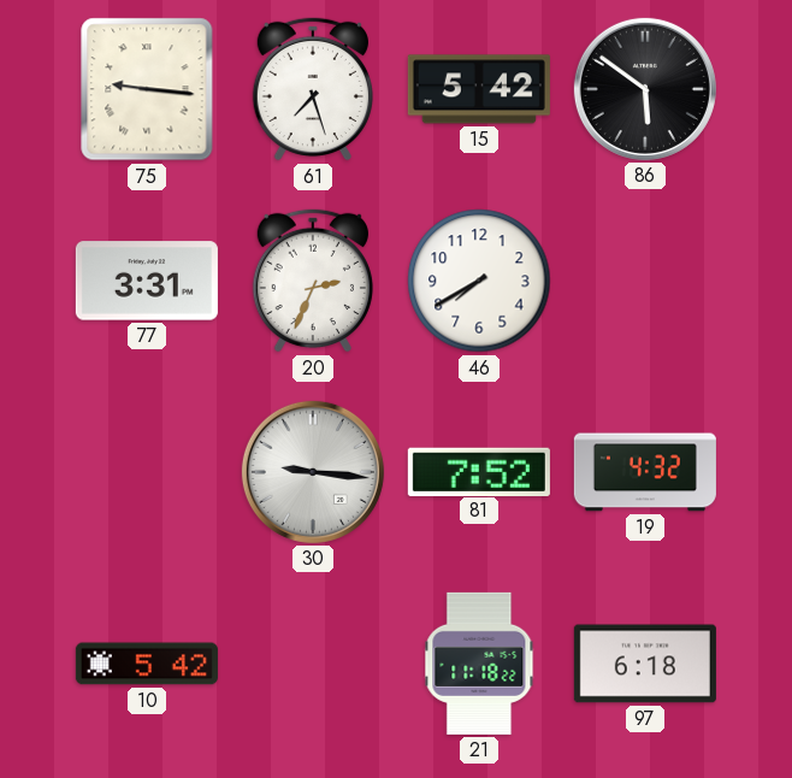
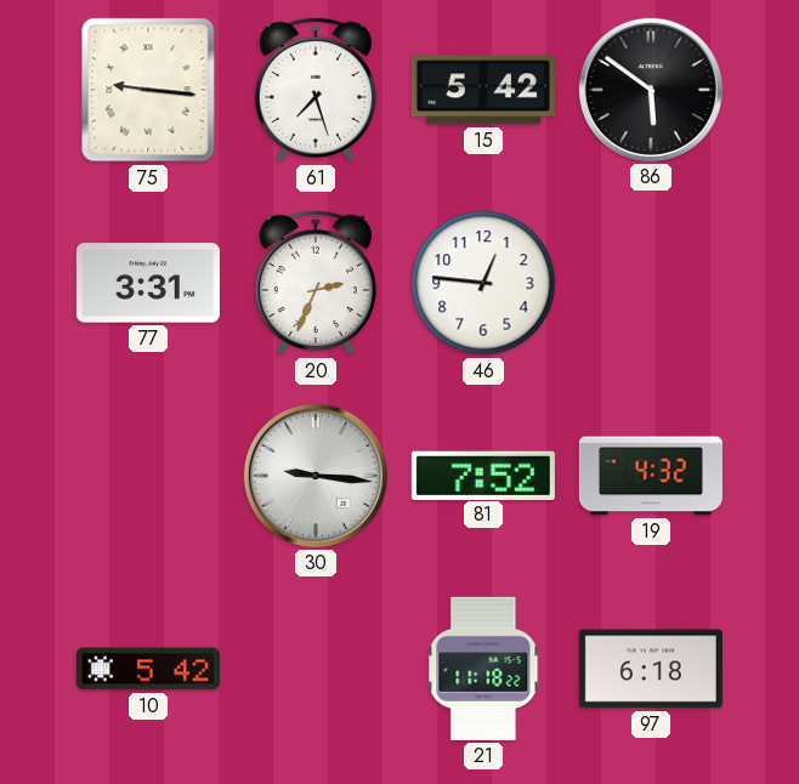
46: 7:40 -> 12:46 (483, 283)
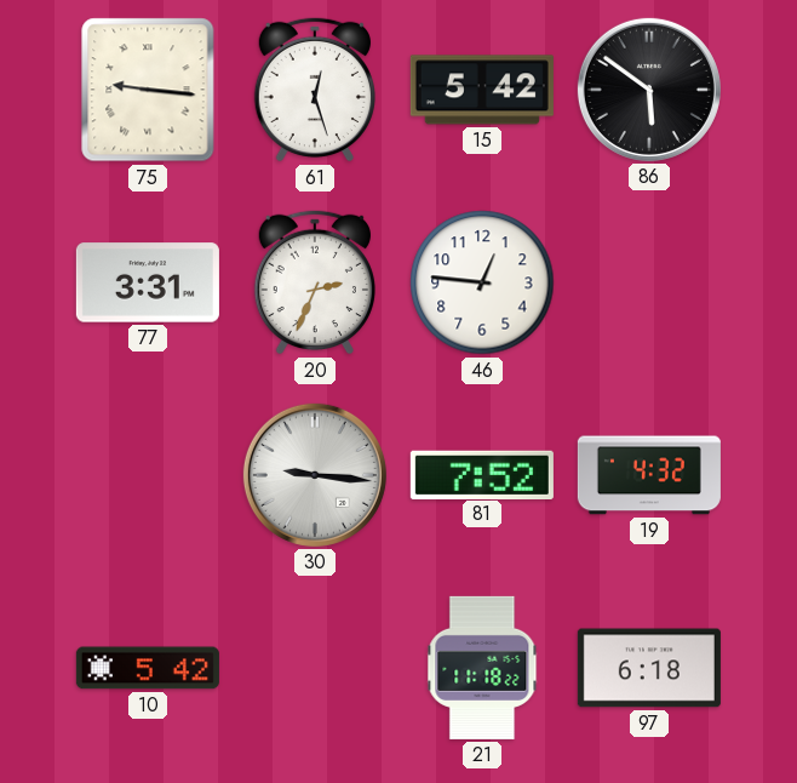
61: 7:27 -> 12:27 (315, 90)
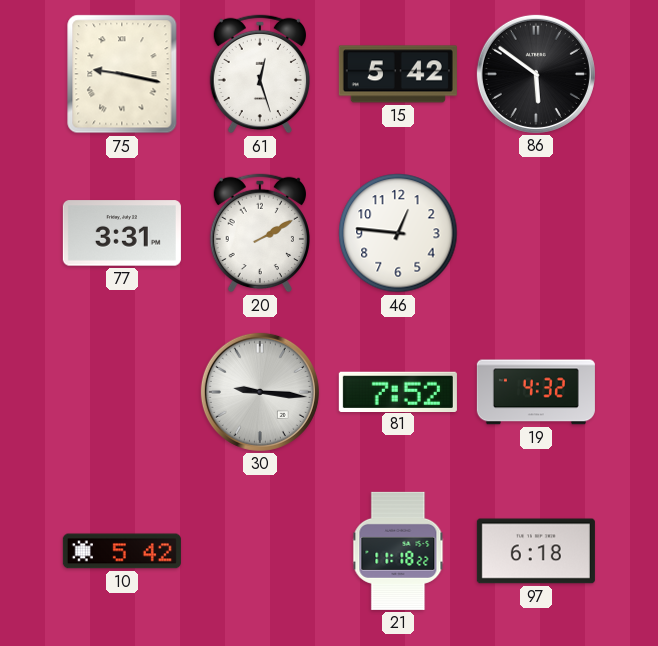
75: 9:16 -> 9:17 (122, 74)
20: 2:34 -> 2:10 (260, 233)
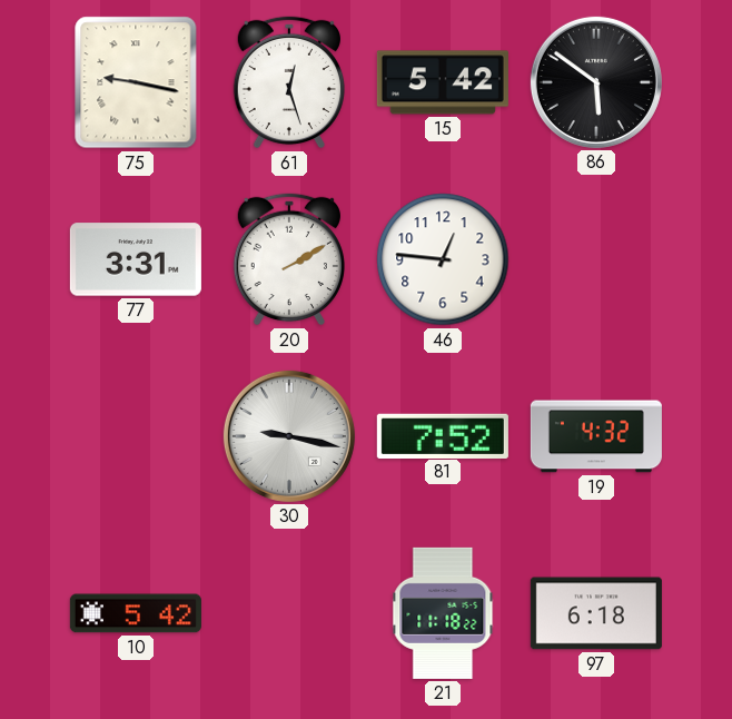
30: 9:16 -> 9:17 (289, 436)
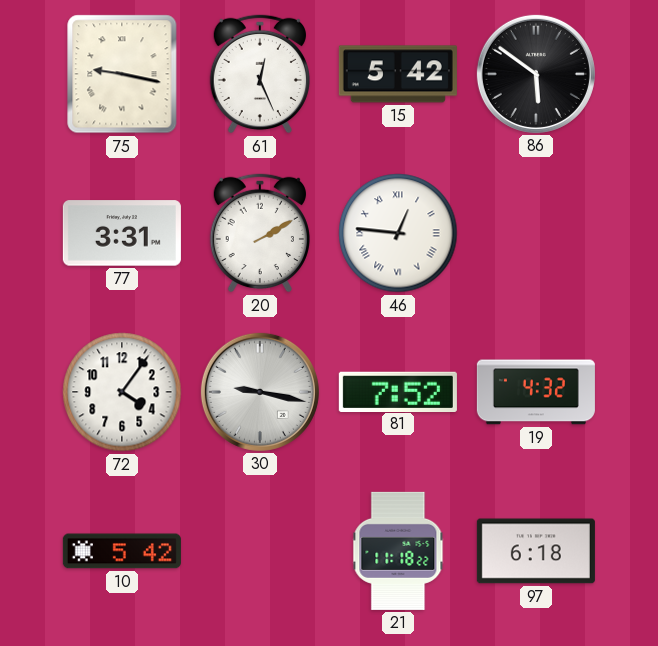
61: 12:27 -> 12:26 (260, 74)
46 numerals: Arabic -> Roman (398, 233)
72: none -> 4:06 (122, 392)
